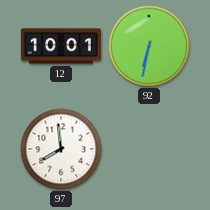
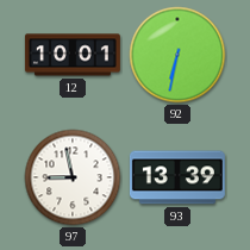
97: 7:59 -> 8:58 (73, 177)
93: none -> 13:39 (177, 177)
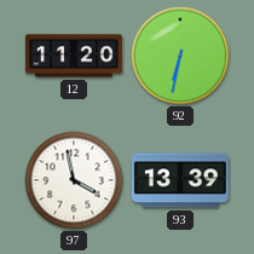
12: 10:01 -> 11:20 (74, 56)
97: 8:58 -> 3:58 (74, 180)
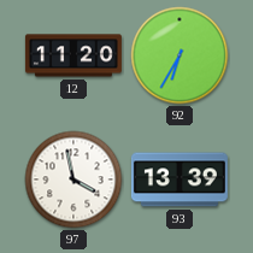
92: 6:32 -> 6:35 (180, 55)
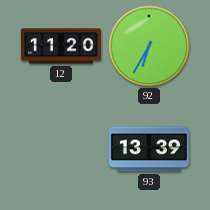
97: 3:58 -> none (73, 180)
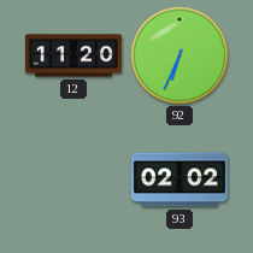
92: 6:35 -> 6:34 (180, 55)
93: 13:39 -> 02:02 (180, 180)
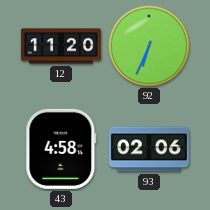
43: none -> 4:58 (61, 149)
93: 02:02 -> 02:06 (149, 149)
